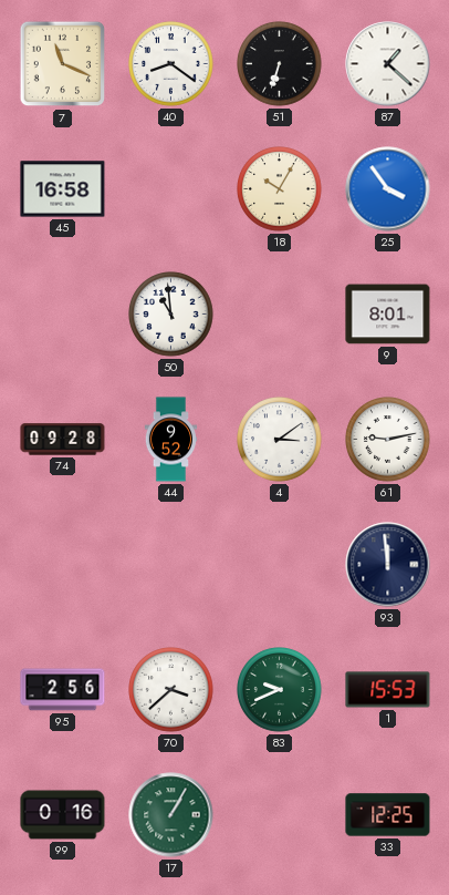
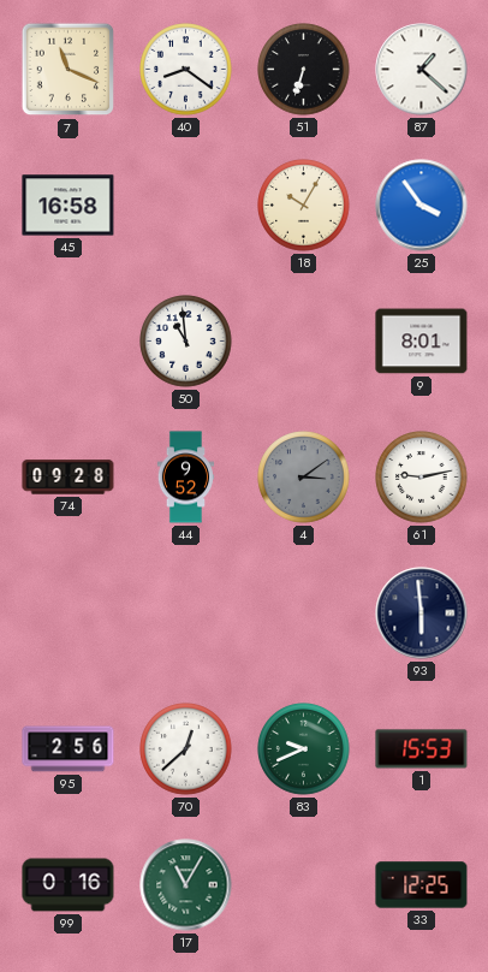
4 dial: white -> grey (304, 478)
93: 11:59 -> 5:59 (422, 614)
70: 3:38 -> 12:38 (186, 749)
17: 1:05 -> 11:05 (186, 885)
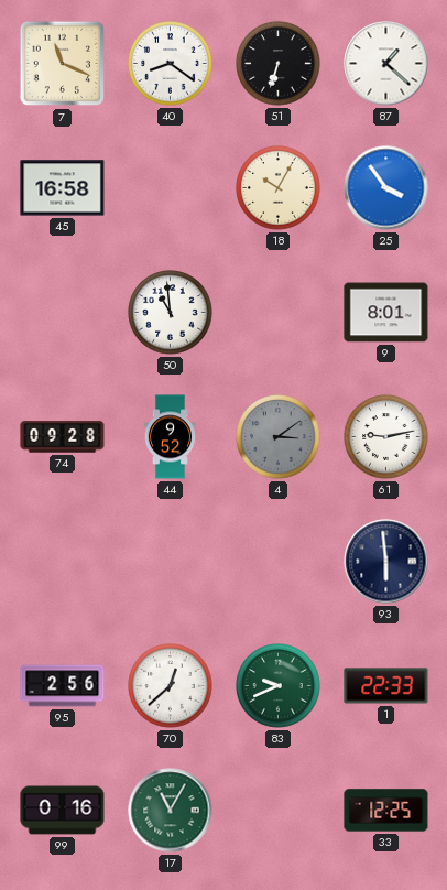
1: 15:53 -> 22:33 (386, 686)
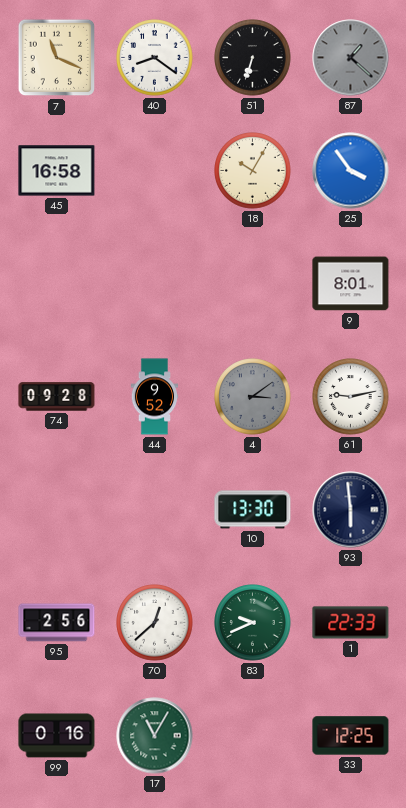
87 dial: white -> grey (351, 58)
50: 10:59 -> none (171, 313)
10: none -> 13:30 (253, 510)
